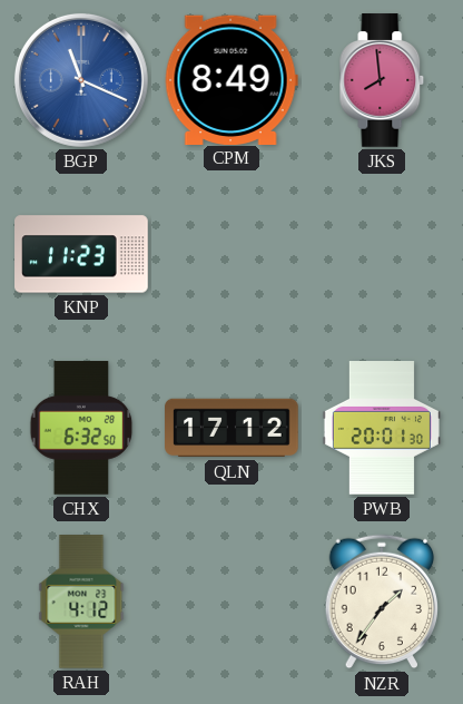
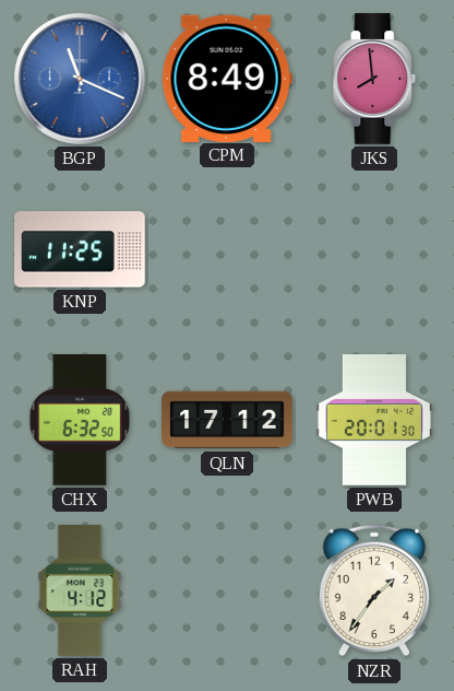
KNP: 11:23 -> 11:25 (80, 249)
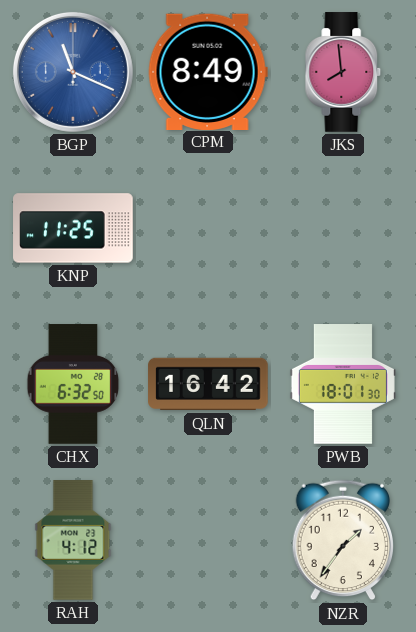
QLN: 17:12 -> 16:42 (208, 384)
PWB: 20:01 -> 18:01 (343, 384)
